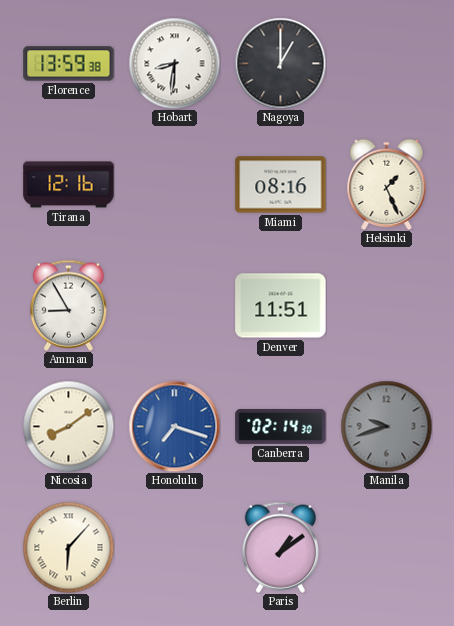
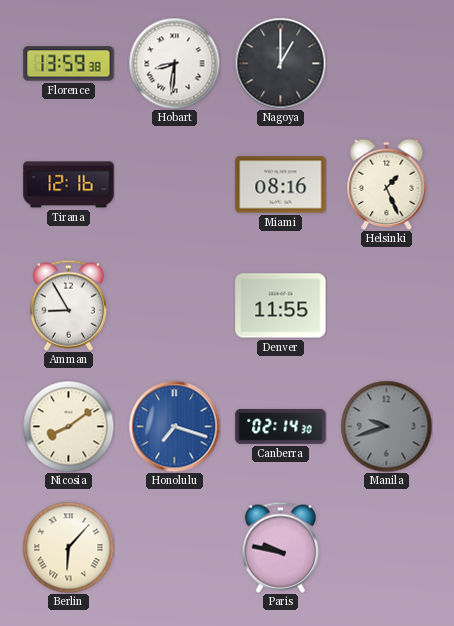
Denver: 11:51 -> 11:55 (281, 306)
Paris: 1:09 -> 9:47 (280, 547)
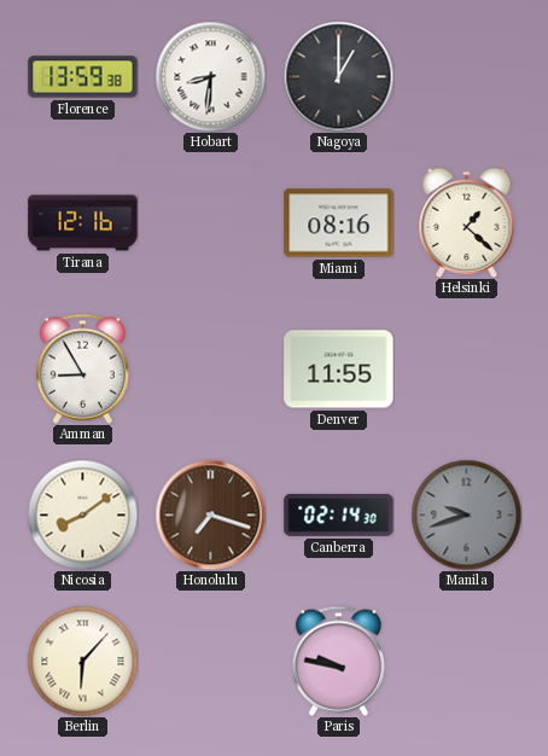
Helsinki: 1:26 -> 1:22 (467, 222)
Honolulu dial: blue -> brown (210, 514)
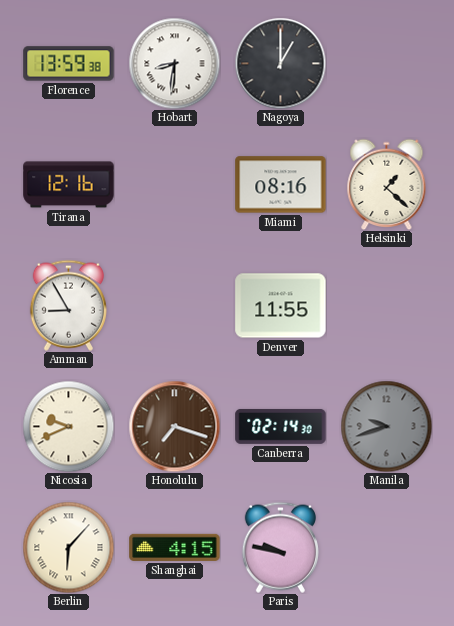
Nicosia: 8:09 -> 9:41 (68, 426)
Shanghai: none -> 4:15 (175, 547)
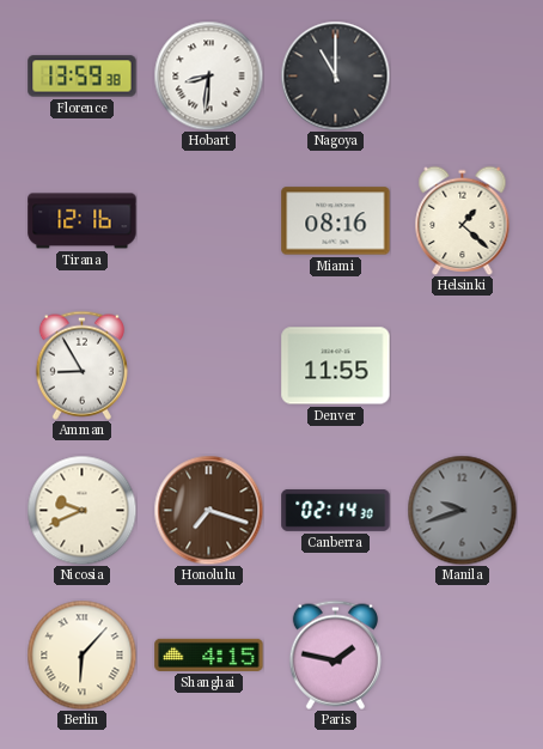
Nagoya: 1:00 -> 11:00 (335, 75)
Paris: 9:47 -> 1:47 (335, 654)
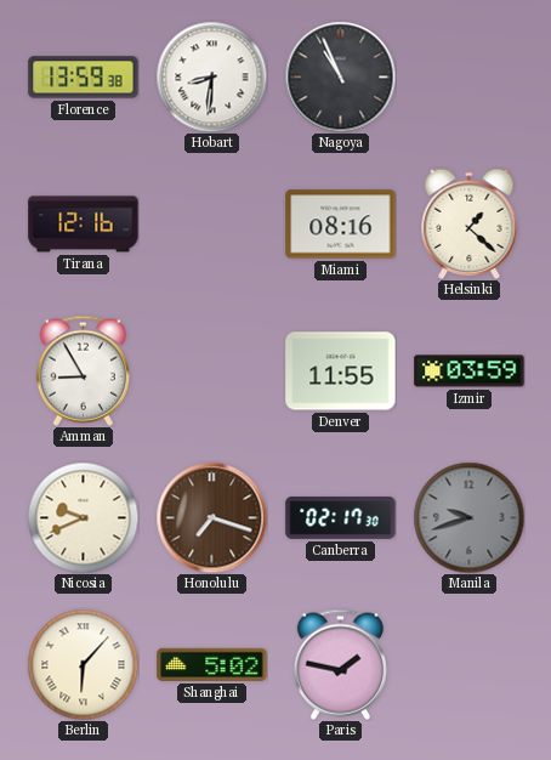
Nagoya: 11:00 -> 10:56 (340, 76)
Izmir: none -> 03:59 (470, 372)
Canberra: 02:14 -> 02:17 (341, 517)
Shanghai: 4:15 -> 5:02 (212, 664)
